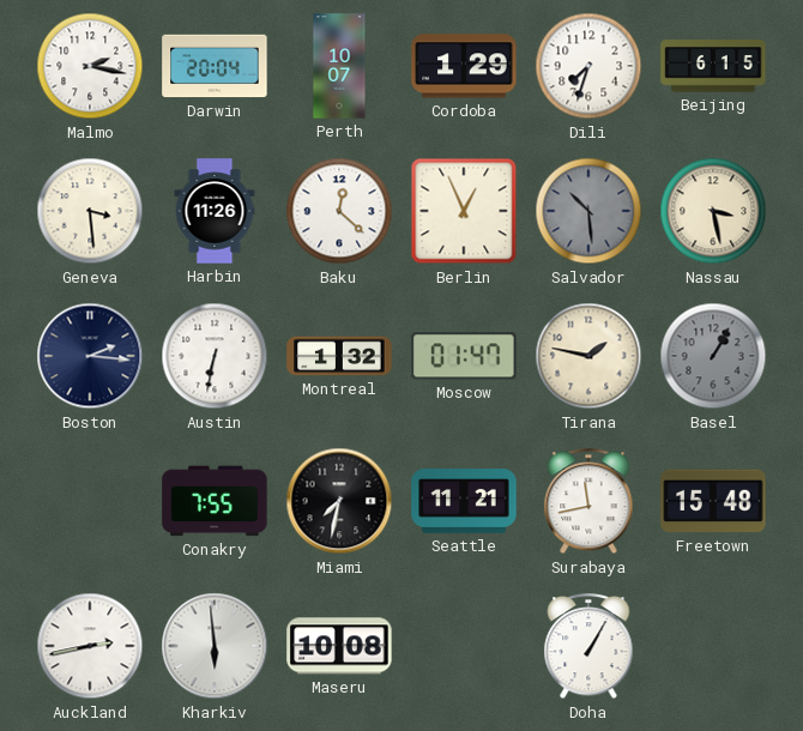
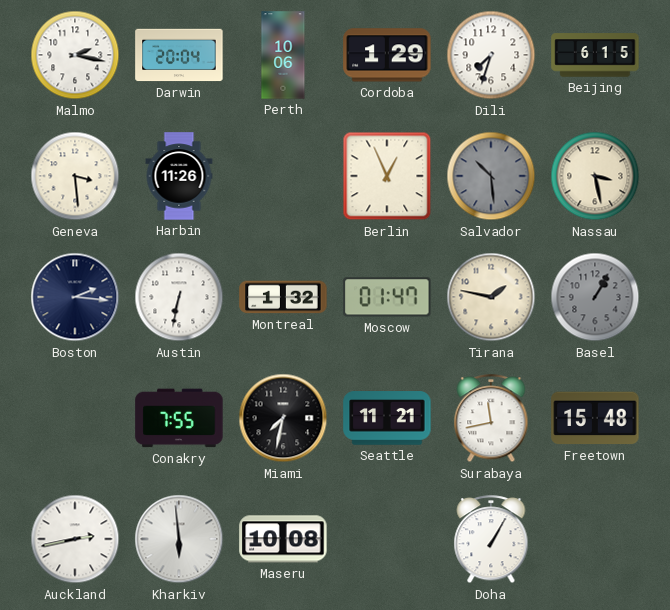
Perth: 10:07 -> 10:06 (283, 55)
Baku: 12:22 -> none (339, 211)
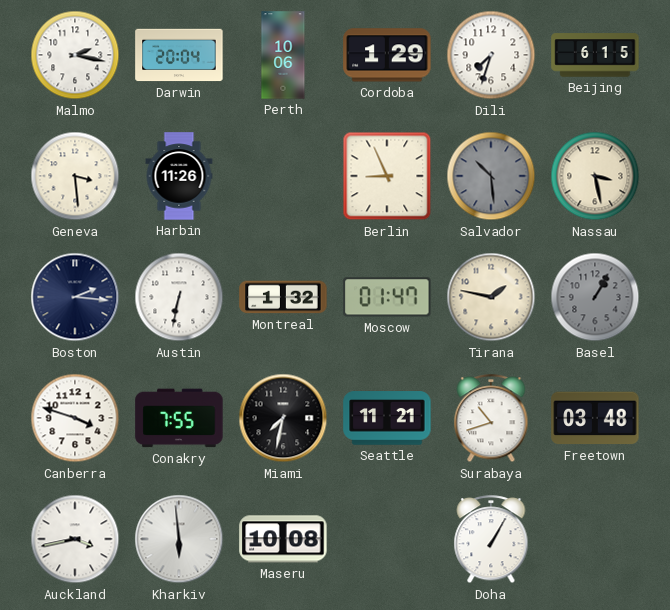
Berlin: 12:56 -> 8:56 (387, 176)
Canberra: none -> 3:48 (75, 418)
Surabaya: 11:43 -> 10:42 (491, 419)
Freetown: 15:48 -> 03:48 (595, 418)
Auckland: 2:43 -> 3:43 (75, 539)
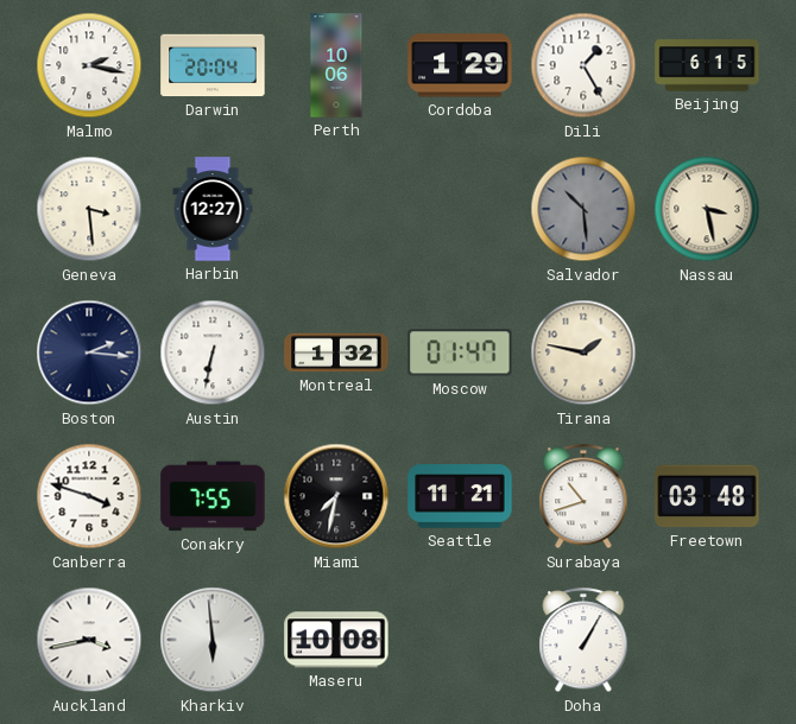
Dili: 7:33 -> 1:25 (583, 65)
Harbin: 11:26 -> 12:27 (213, 209)
Berlin: 8:56 -> none (387, 176)
Basel: 1:05 -> none (595, 297)
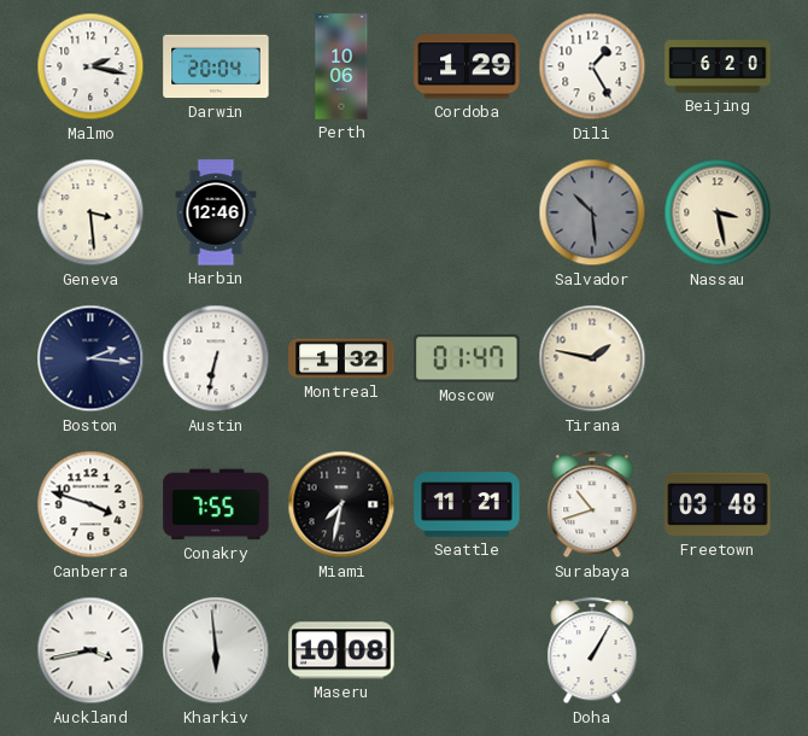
Beijing: 6:15 -> 6:20 (718, 66)
Harbin: 12:27 -> 12:46 (216, 212)
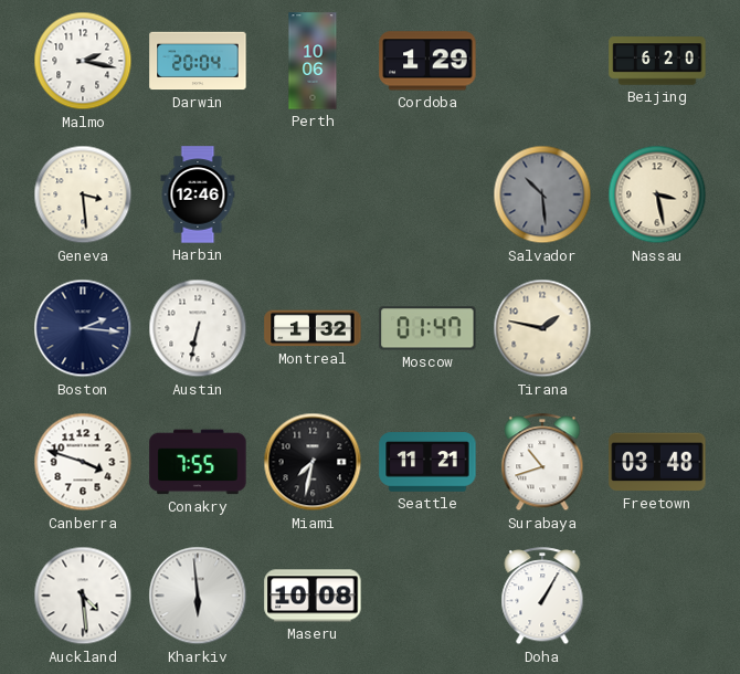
Dili: 1:25 -> none (592, 66)
Auckland: 3:43 -> 4:29 (83, 596)
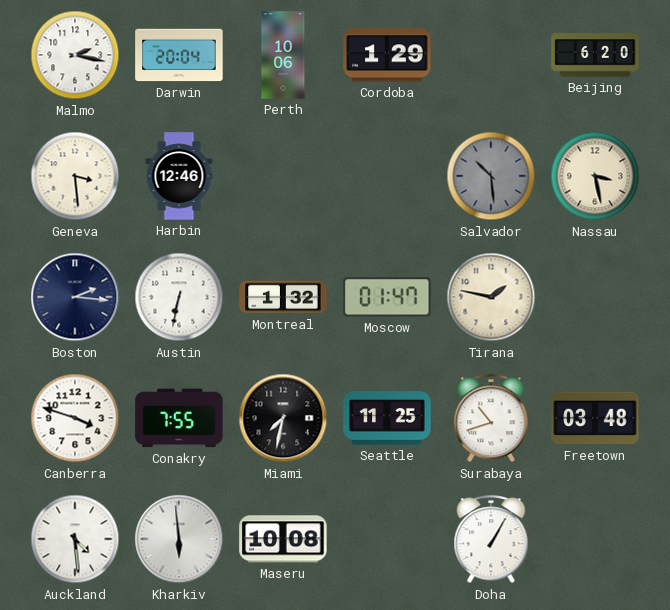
Seattle: 11:21 -> 11:25 (387, 418)
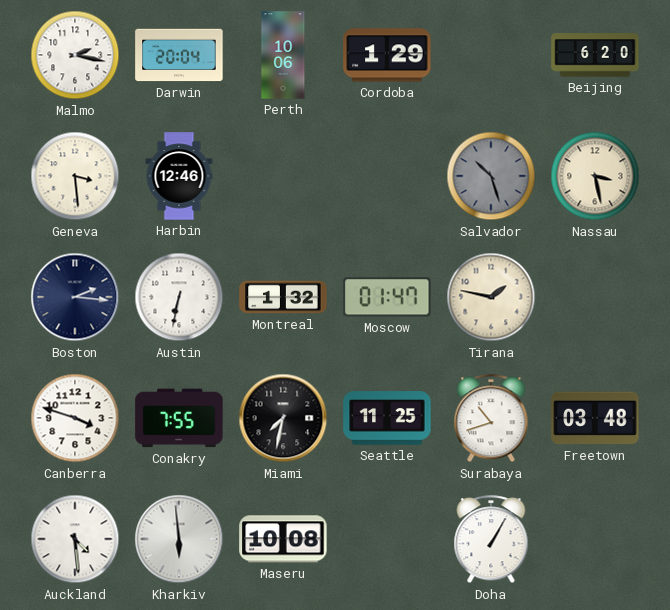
Salvador: 10:29 -> 10:27 (491, 176)
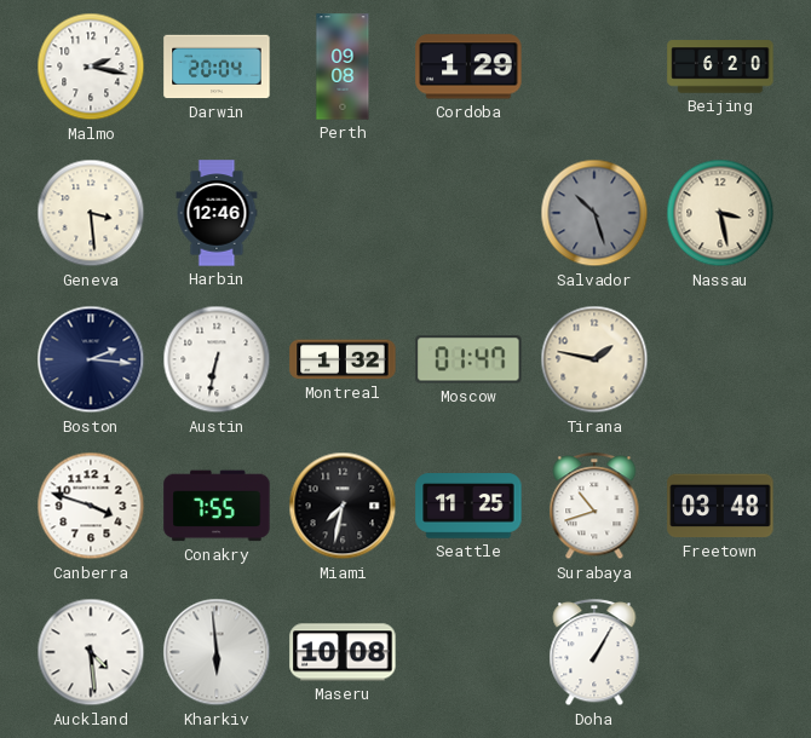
Perth: 10:06 -> 09:08 (343, 67)
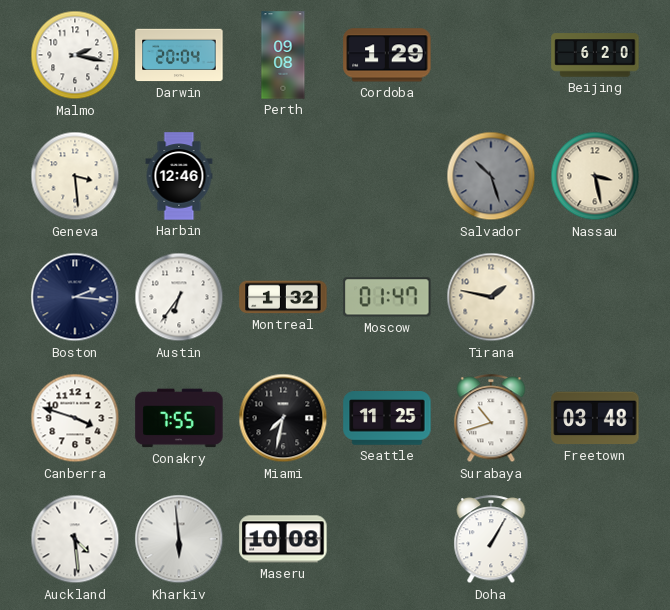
Austin: 6:32 -> 6:36 (179, 297)
